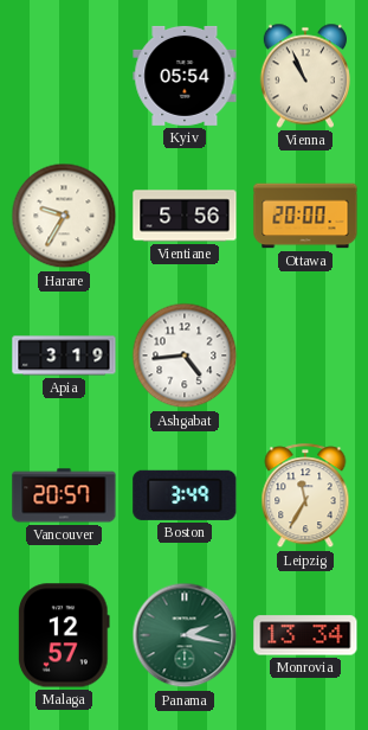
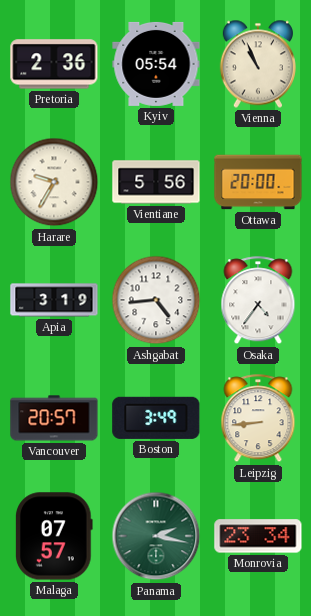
Pretoria: none -> 2:36 (54, 64)
Osaka: none -> 4:36 (258, 301)
Leipzig: 11:35 -> 8:44 (258, 419)
Malaga: 12:57 -> 07:57 (55, 536)
Monrovia: 13:34 -> 23:34 (258, 536)
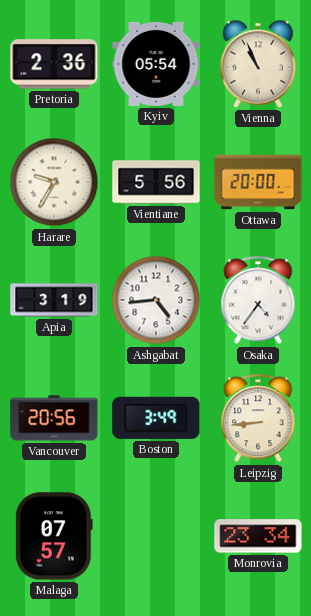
Vancouver: 20:57 -> 20:56 (54, 418)
Panama: 2:17 -> none (156, 536)
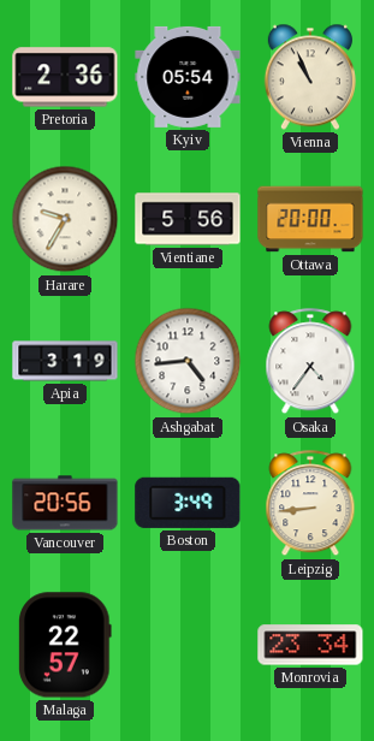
Malaga: 07:57 -> 22:57 (66, 645)
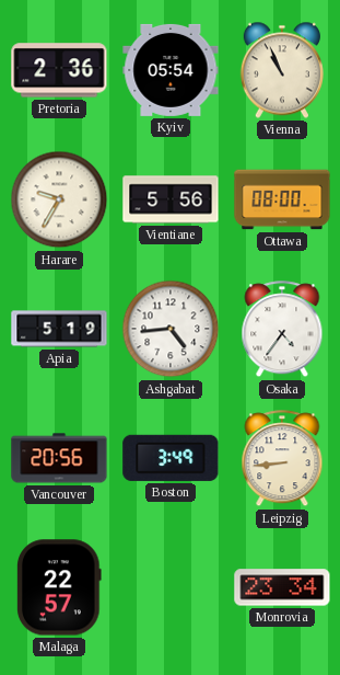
Ottawa: 20:00 -> 08:00 (282, 199)
Apia: 3:19 -> 5:19 (59, 329)
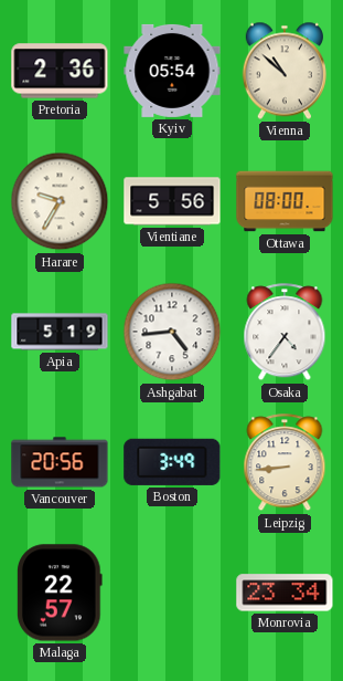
Vienna: 10:56 -> 10:52 (285, 71)
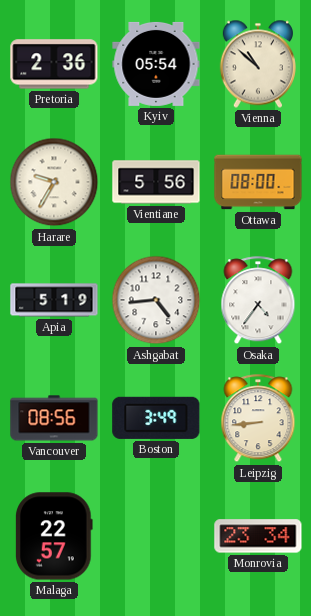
Vancouver: 20:56 -> 08:56 (54, 418)
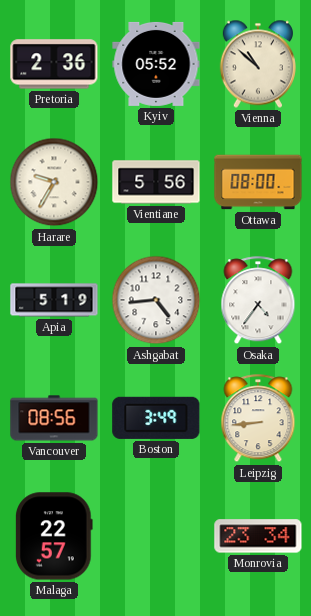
Kyiv: 05:54 -> 05:52 (156, 64)
